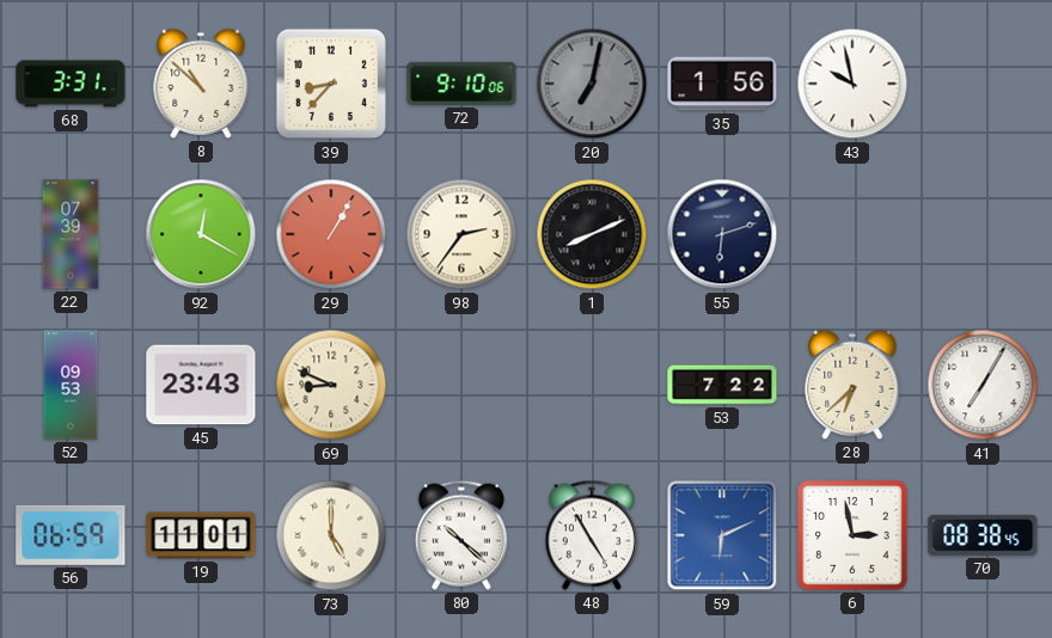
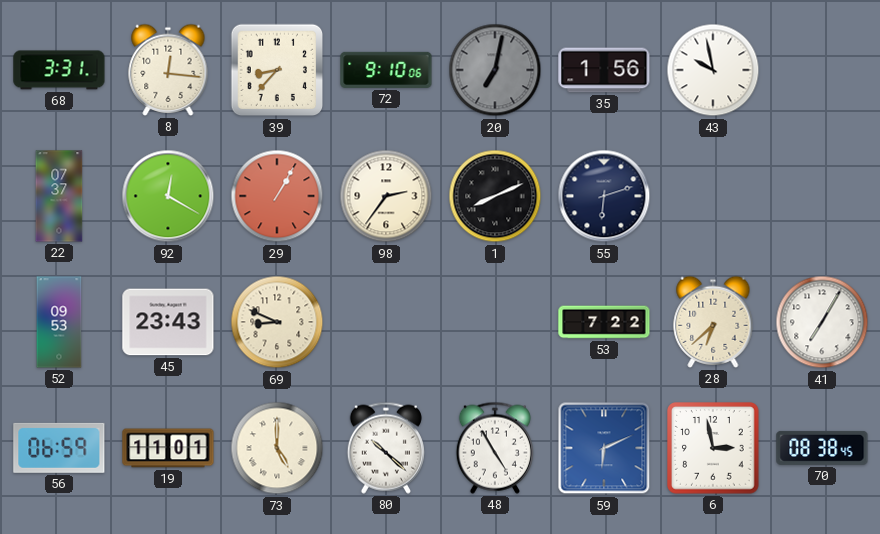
8: 10:52 -> 12:16 (168, 70)
22: 07:39 -> 07:37 (59, 196)
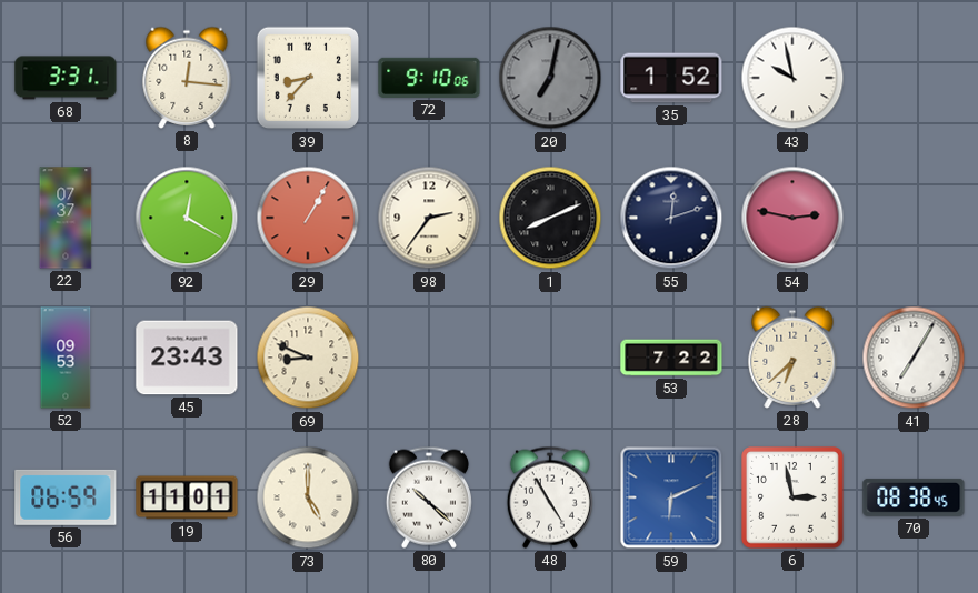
35: 1:56 -> 1:52 (671, 78)
55: 6:12 -> 12:12 (671, 218)
54: none -> 2:47 (792, 218)
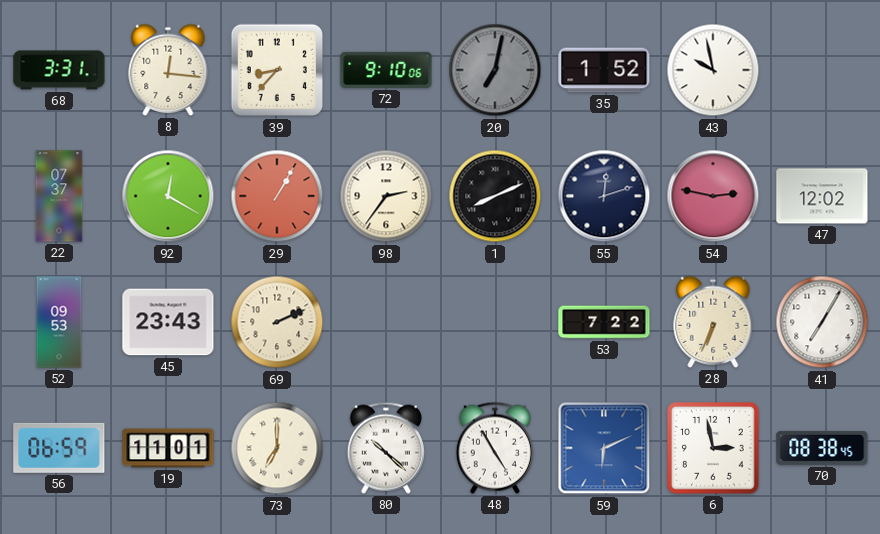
47: none -> 12:02 (822, 196)
69: 8:49 -> 2:11 (277, 322)
28: 6:38 -> 6:34 (713, 322)
73: 5:00 -> 7:00 (277, 448)
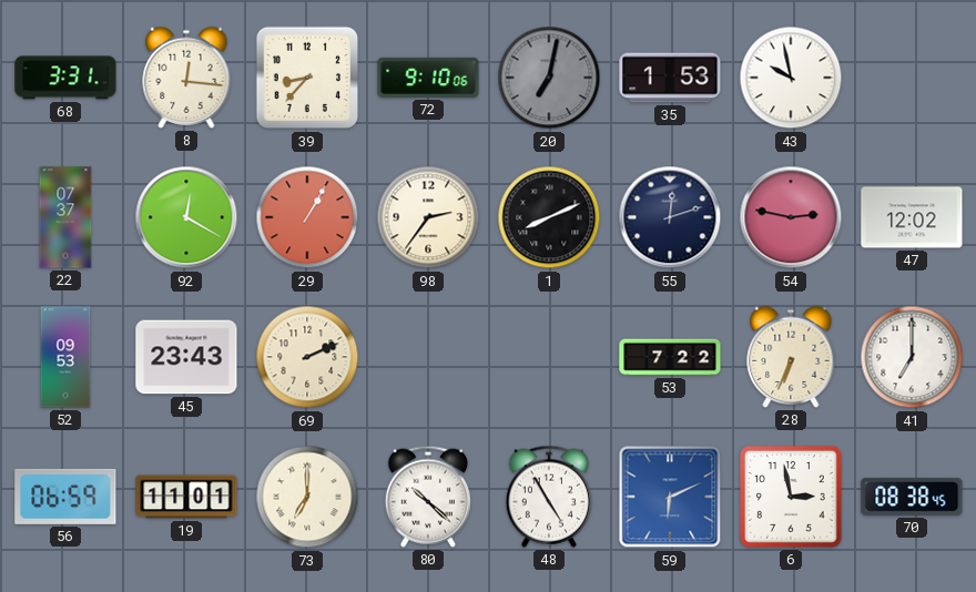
35: 1:52 -> 1:53 (670, 78)
41: 7:05 -> 7:00 (912, 357)
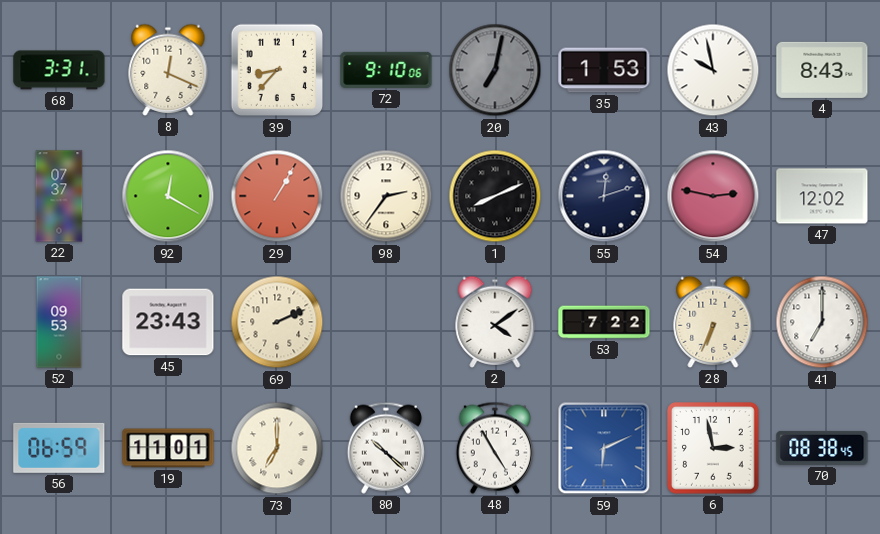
8: 12:16 -> 12:19 (168, 70)
4: none -> 8:43 (822, 70)
2: none -> 4:09 (495, 322)
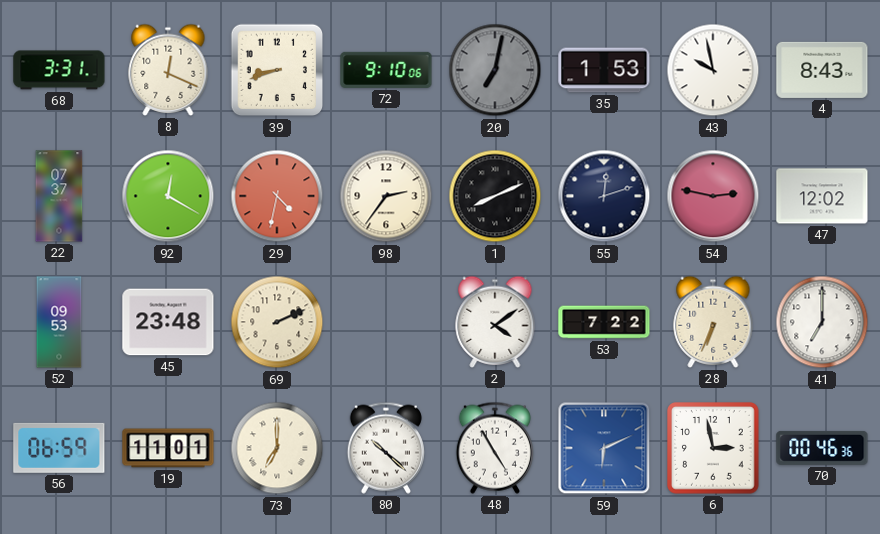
39: 8:37 -> 8:42 (277, 70)
29: 1:05 -> 4:32 (277, 196)
45: 23:43 -> 23:48 (168, 322)
70: 08:38 -> 00:46 (822, 448)
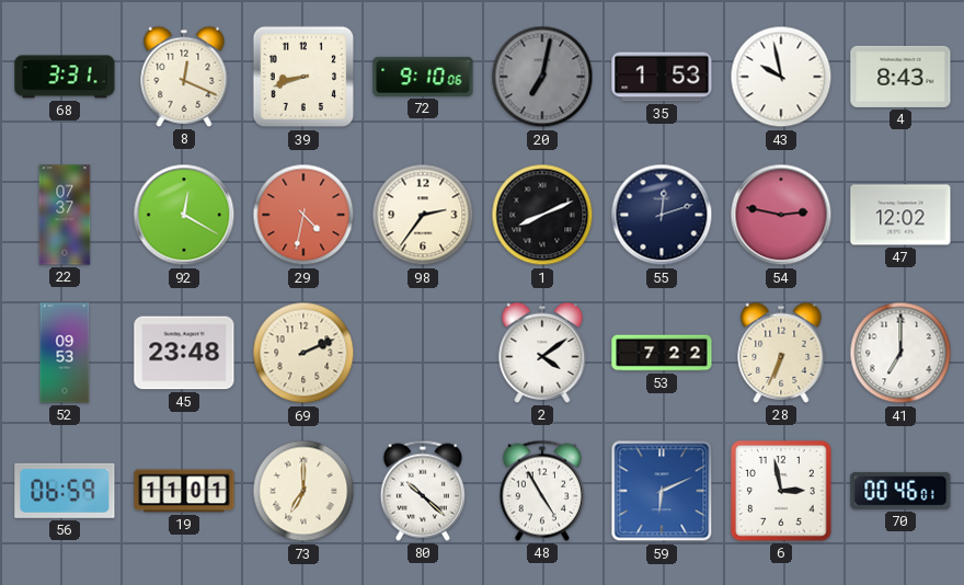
70: 00:46:36 -> 00:46:01 (900, 491)
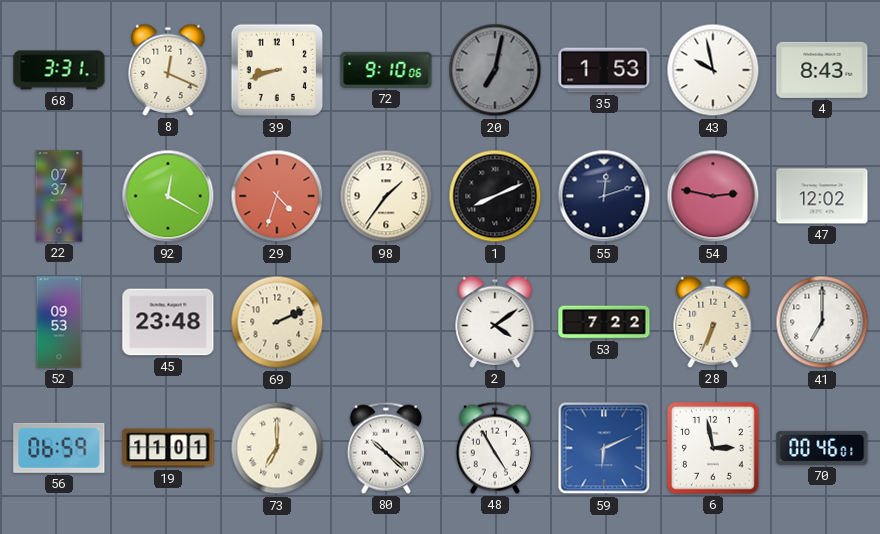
29: 4:32 -> 4:33 (277, 196)
98: 2:36 -> 1:36 (386, 196)
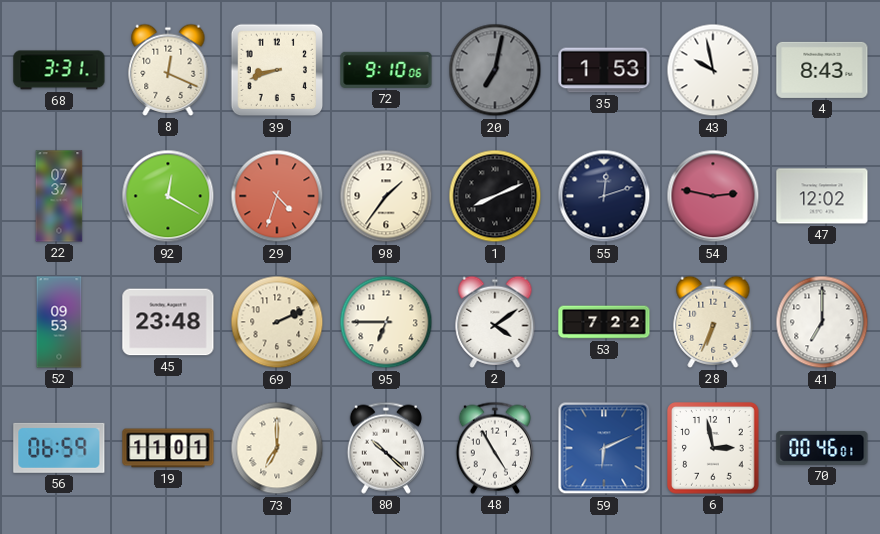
95: none -> 6:45 (386, 322)
